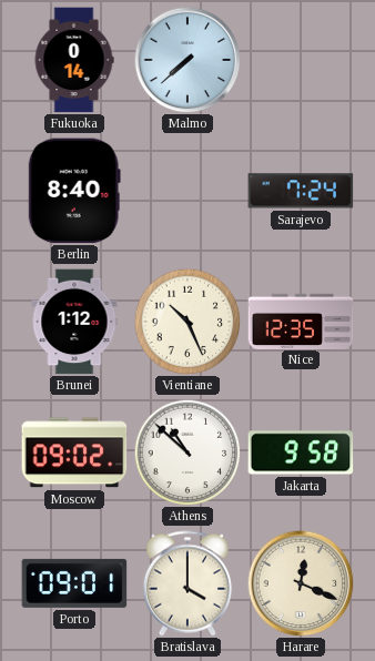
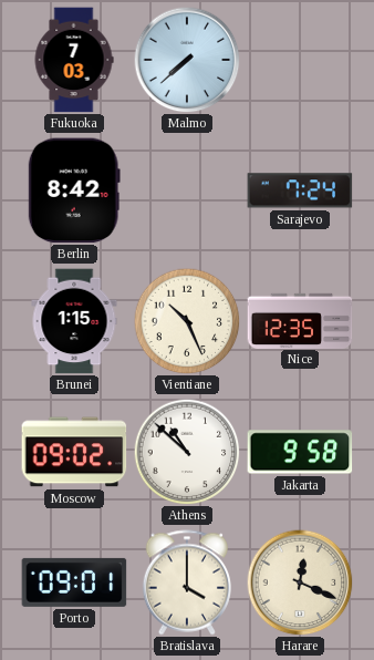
Fukuoka: 0:14 -> 7:03 (74, 60)
Berlin: 8:40 -> 8:42 (74, 190)
Brunei: 1:12 -> 1:15 (74, 321)
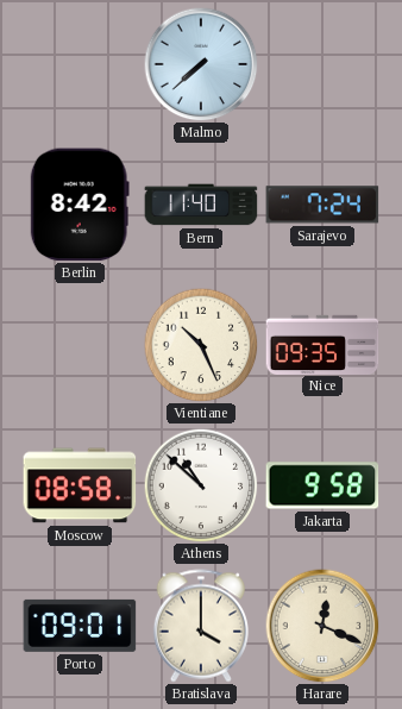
Fukuoka: 7:03 -> none (74, 60)
Bern: none -> 11:40 (201, 205)
Brunei: 1:15 -> none (74, 321)
Nice: 12:35 -> 09:35 (322, 344)
Moscow: 09:02 -> 08:58 (80, 485)
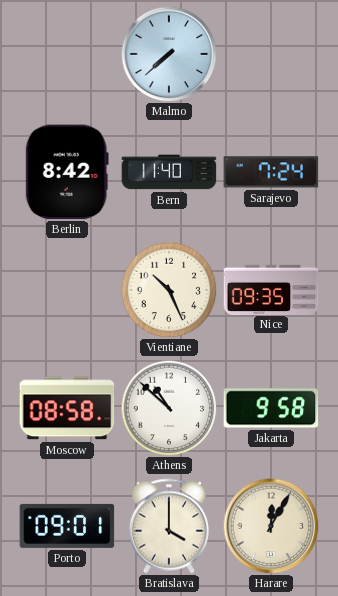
Harare: 12:19 -> 12:05 (271, 526)
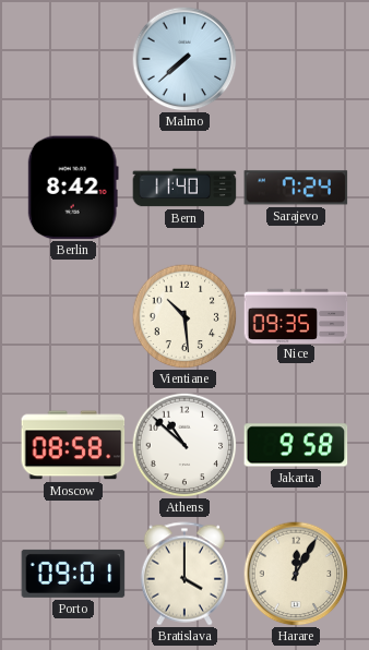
Vientiane: 10:26 -> 10:29 (184, 316)
